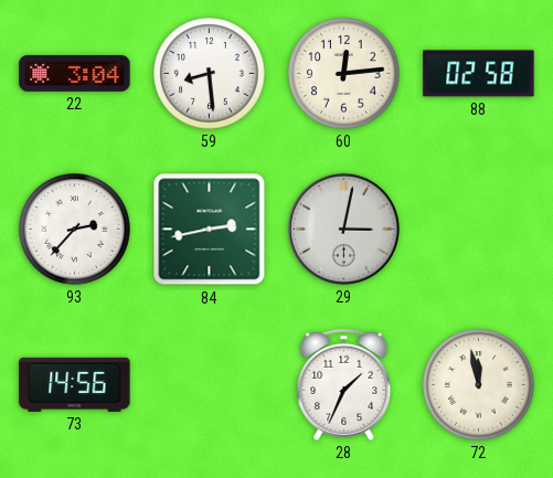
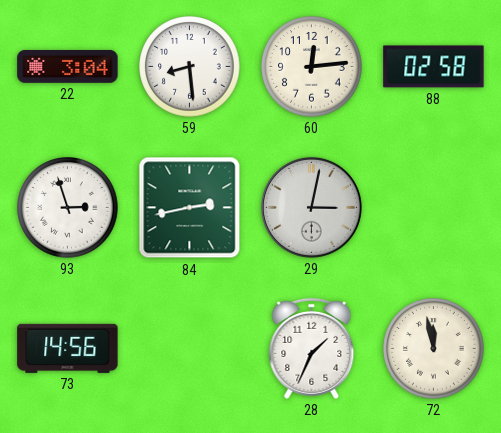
93: 2:37 -> 2:57 (68, 208)
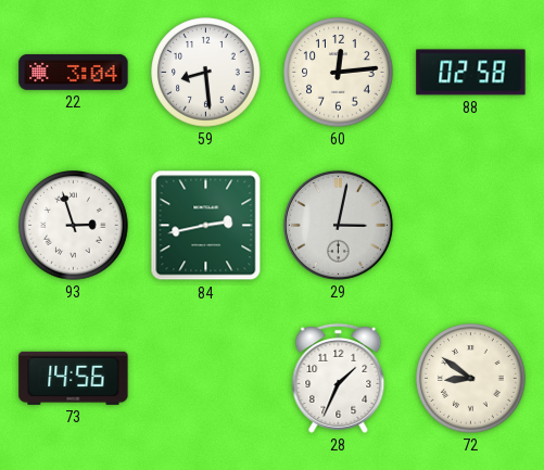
72: 11:58 -> 8:51 (471, 379)
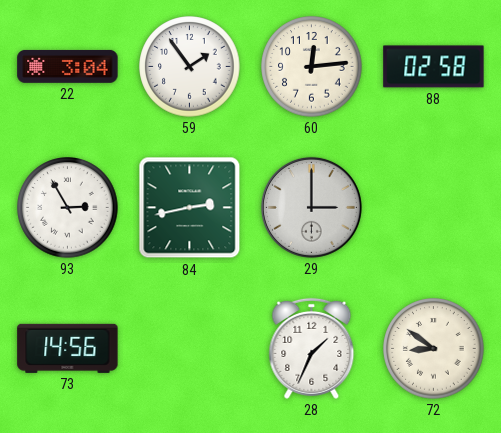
59: 8:29 -> 1:54 (190, 67)
93: 2:57 -> 2:55 (68, 208)
29: 3:02 -> 3:00 (311, 207)
